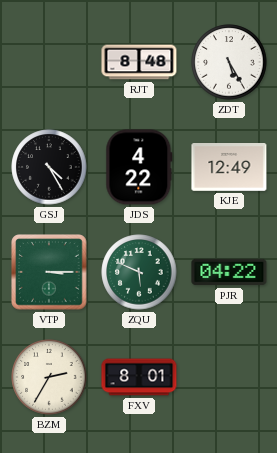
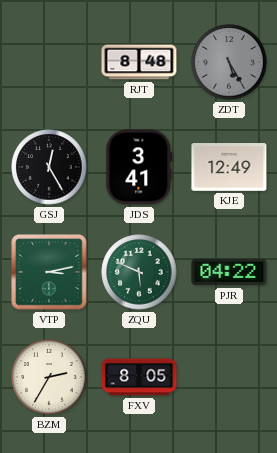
ZDT dial: white -> grey (229, 62)
GSJ: 4:25 -> 12:25 (49, 167)
JDS: 4:22 -> 3:41 (139, 167)
VTP: 3:15 -> 3:13 (49, 272)
FXV: 8:01 -> 8:05 (139, 377)
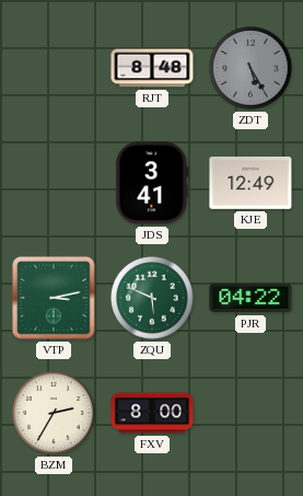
GSJ: 12:25 -> none (49, 167)
FXV: 8:05 -> 8:00 (152, 413)
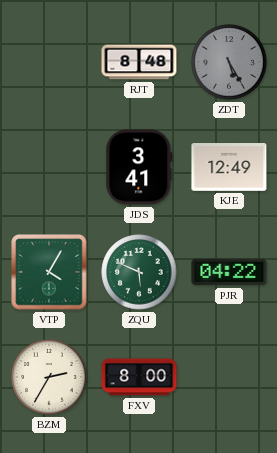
VTP: 3:13 -> 4:05 (49, 272)
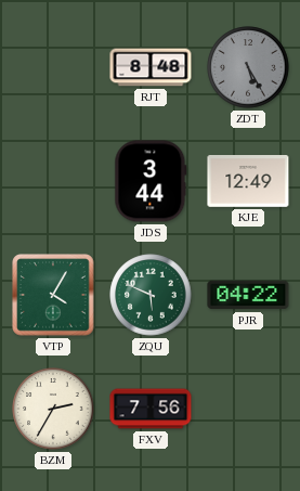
JDS: 3:41 -> 3:44 (151, 181)
FXV: 8:00 -> 7:56 (151, 409)
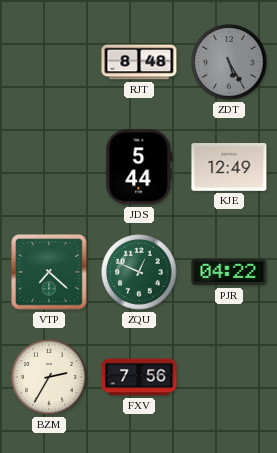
JDS: 3:44 -> 5:44 (139, 167)
VTP: 4:05 -> 7:22 (49, 272)
ZQU: 5:49 -> 12:49 (139, 272)
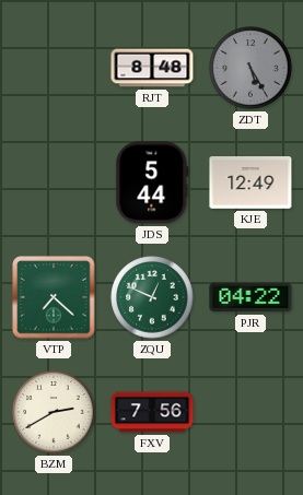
BZM: 2:35 -> 2:40 (54, 412)
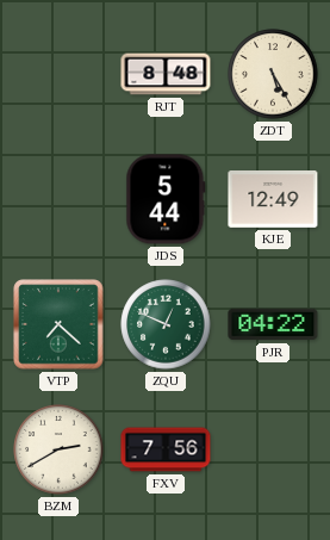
ZDT dial: grey -> cream (273, 74)
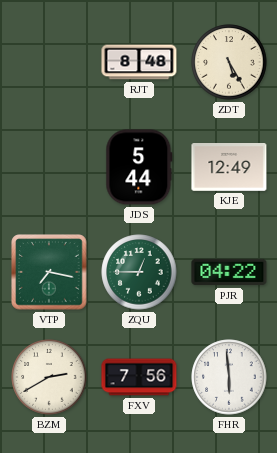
VTP: 7:22 -> 7:17 (49, 272)
ZQU: 12:49 -> 12:45 (139, 272)
FHR: none -> 5:59 (229, 377)
